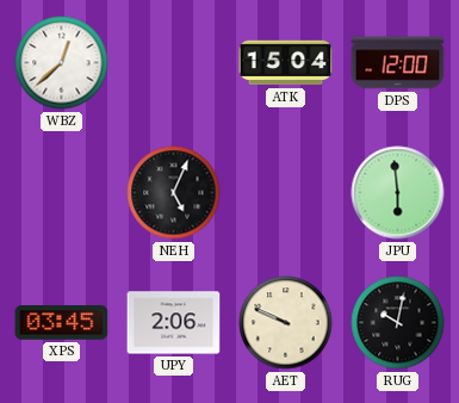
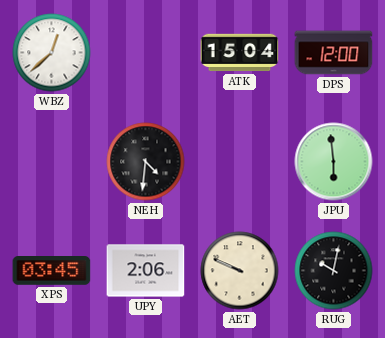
NEH: 5:04 -> 4:31 (146, 162)
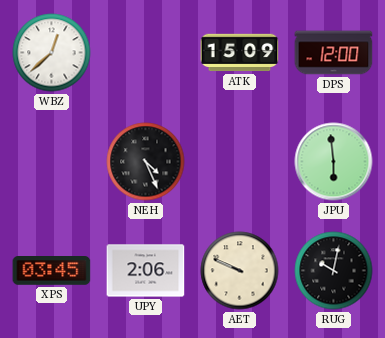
ATK: 15:04 -> 15:09 (240, 53)
NEH: 4:31 -> 4:26 (146, 162)
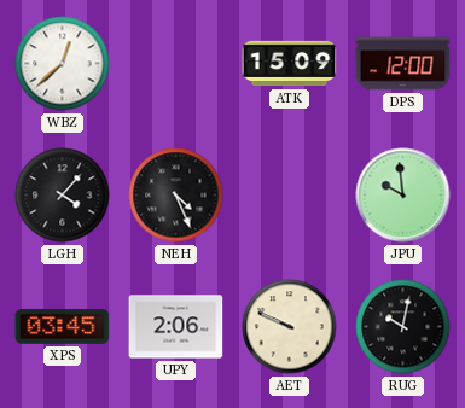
LGH: none -> 4:07 (63, 196)
JPU: 5:59 -> 9:59 (403, 196)
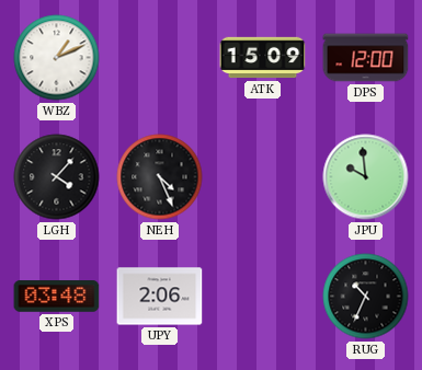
WBZ: 12:38 -> 1:11 (57, 58)
XPS: 03:45 -> 03:48 (57, 297)
AET: 9:49 -> none (290, 327)
RUG: 10:02 -> 10:34 (366, 297)
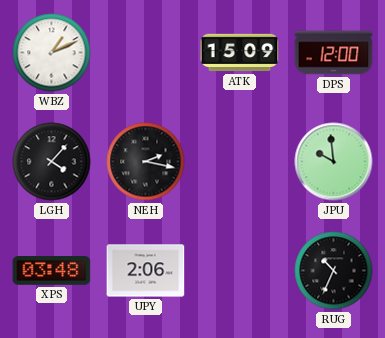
NEH: 4:26 -> 2:17 (146, 162)
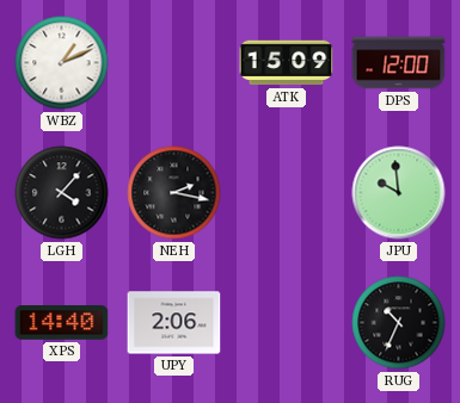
XPS: 03:48 -> 14:40 (62, 323)
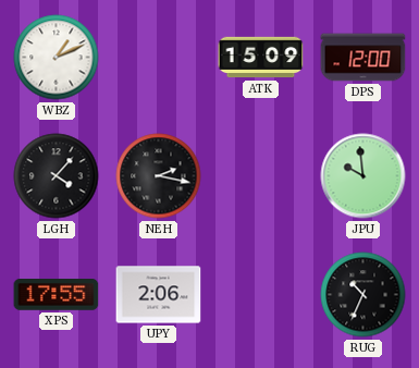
XPS: 14:40 -> 17:55 (57, 295)
